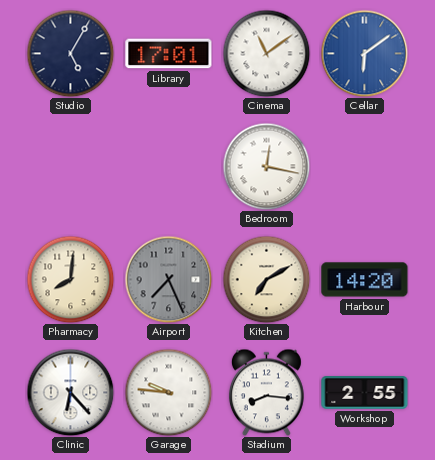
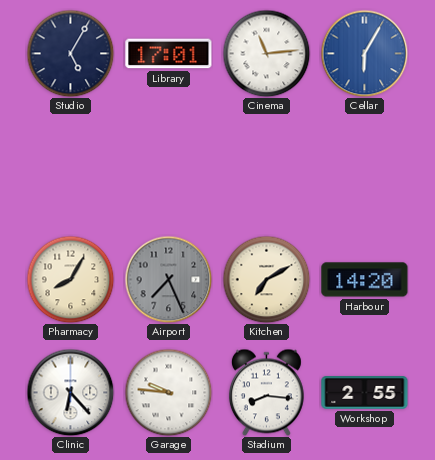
Cinema: 11:09 -> 11:14 (266, 53)
Cellar: 6:09 -> 6:05 (364, 53)
Bedroom: 12:17 -> none (266, 166)
Pharmacy: 8:01 -> 8:05 (70, 279)
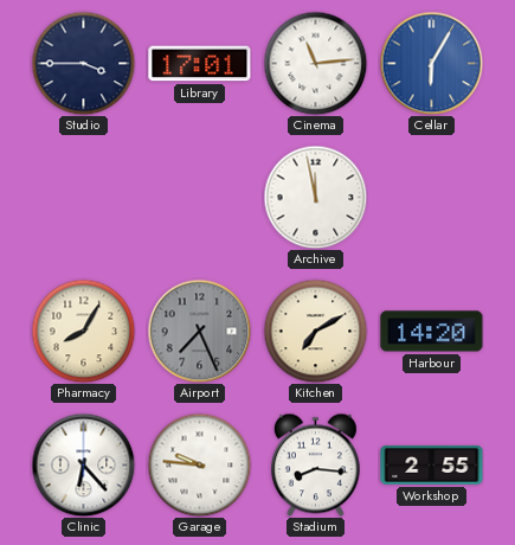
Studio: 5:05 -> 3:45 (83, 63)
Archive: none -> 11:58 (315, 197)
